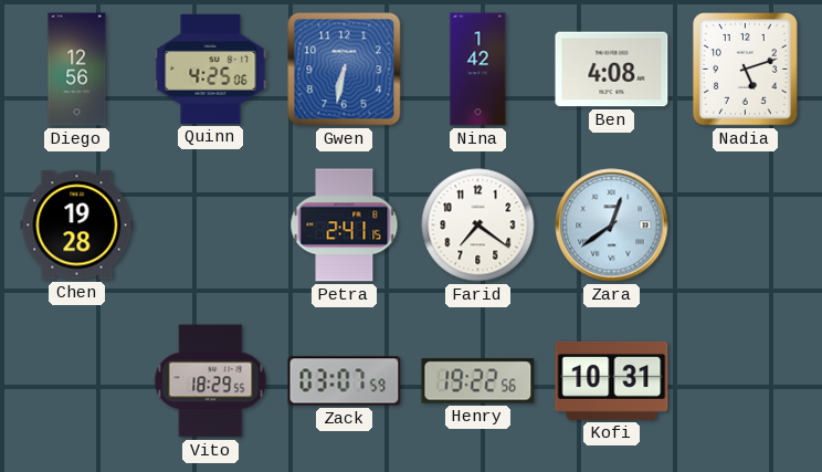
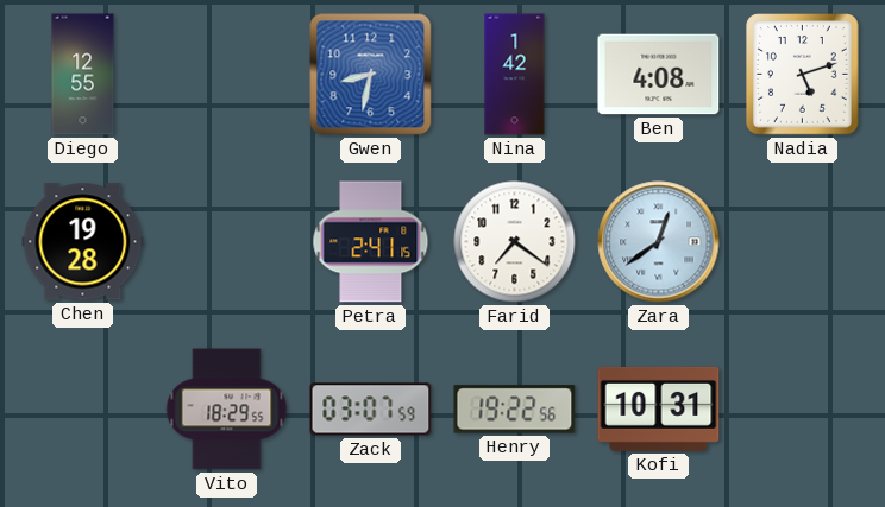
Diego: 12:56 -> 12:55 (83, 75)
Quinn: 4:25 -> none (211, 69)
Gwen: 6:32 -> 8:32 (371, 75)
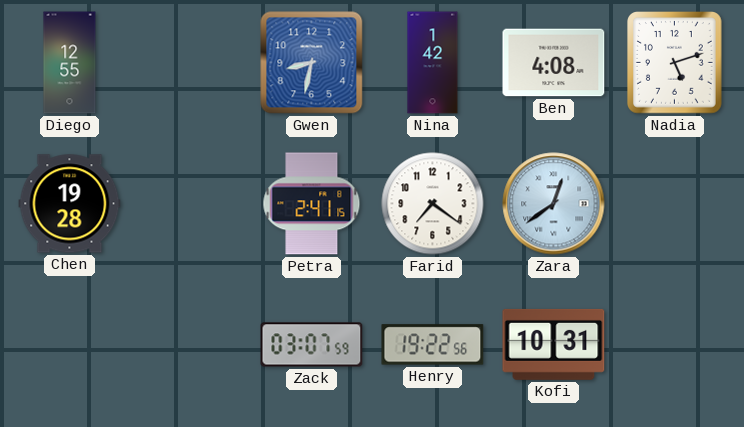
Vito: 18:29 -> none (227, 410)
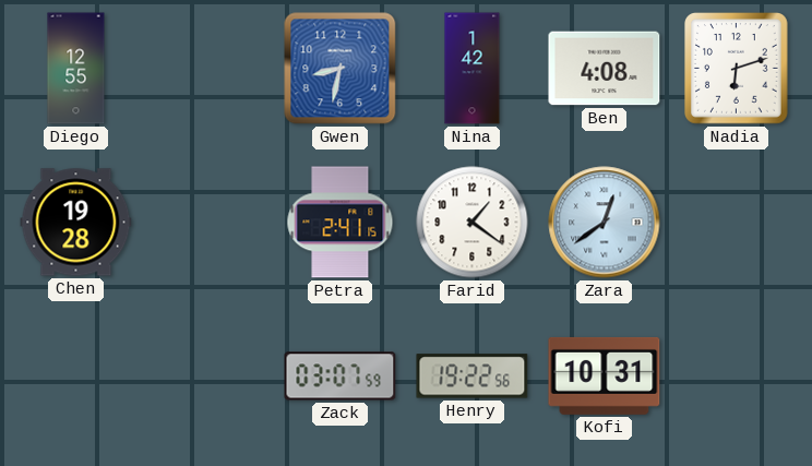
Nadia: 5:12 -> 6:12 (737, 69)
Farid: 7:21 -> 1:21 (473, 223)
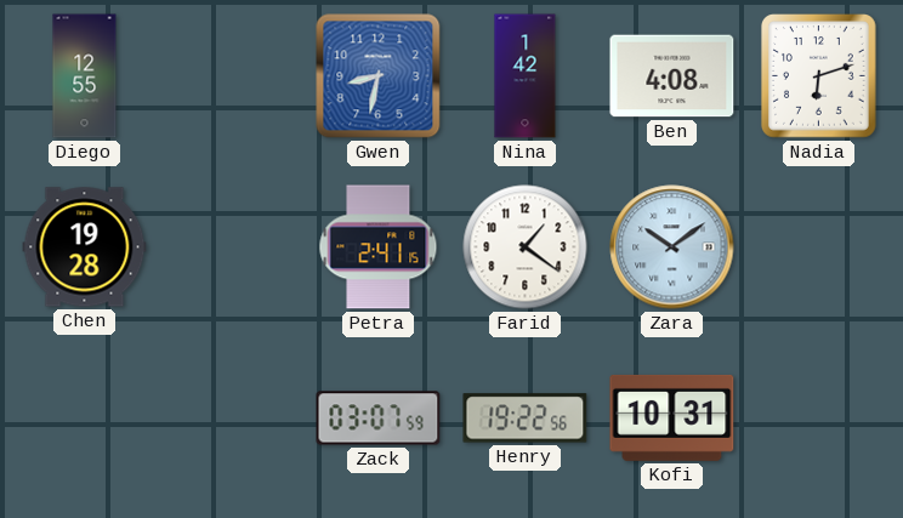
Zara: 12:39 -> 10:09 (672, 247)
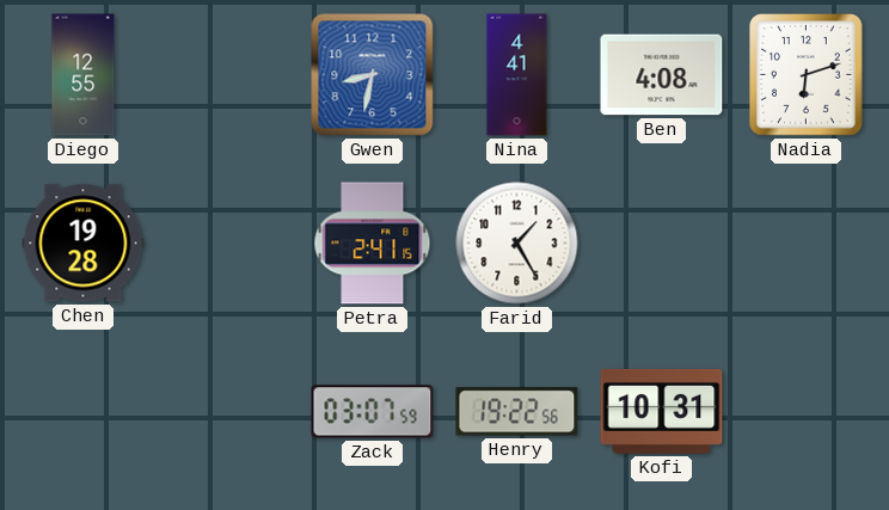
Nina: 1:42 -> 4:41 (517, 75)
Farid: 1:21 -> 1:25 (517, 244)
Zara: 10:09 -> none (672, 247)
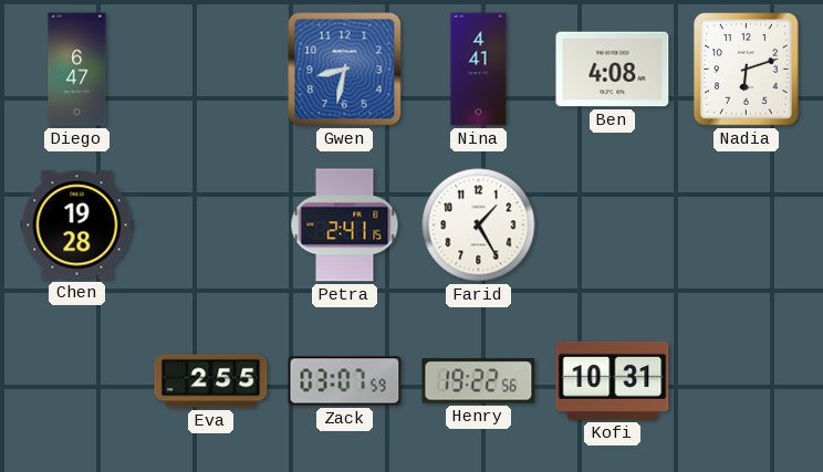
Diego: 12:55 -> 6:47 (77, 70)
Eva: none -> 2:55 (211, 381)
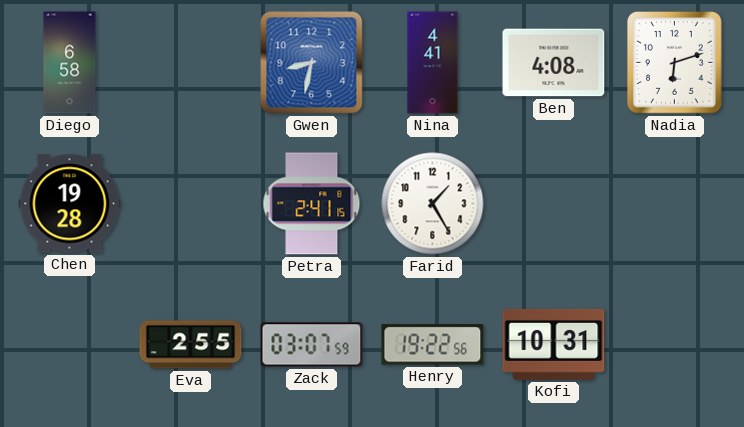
Diego: 6:47 -> 6:58 (70, 63)
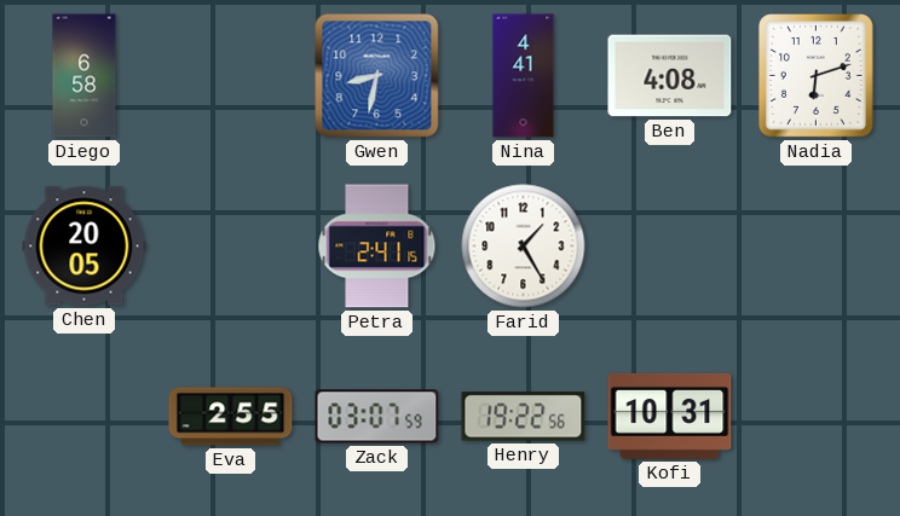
Chen: 19:28 -> 20:05 (85, 247)
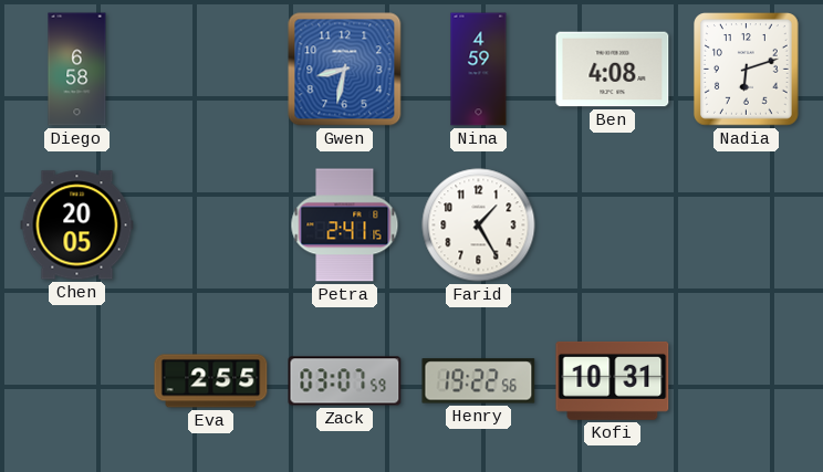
Nina: 4:41 -> 4:59 (479, 70)
